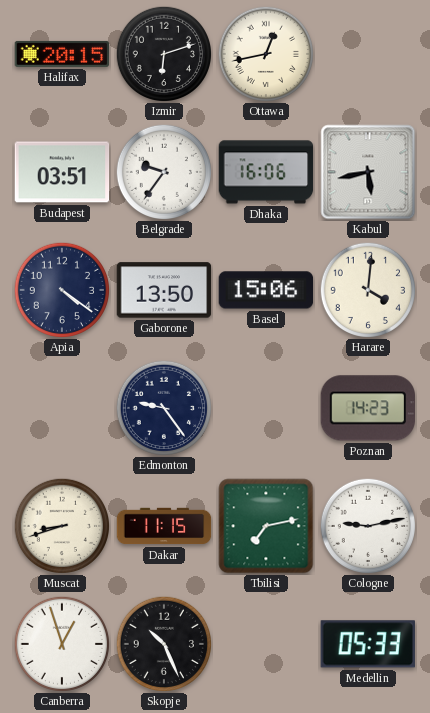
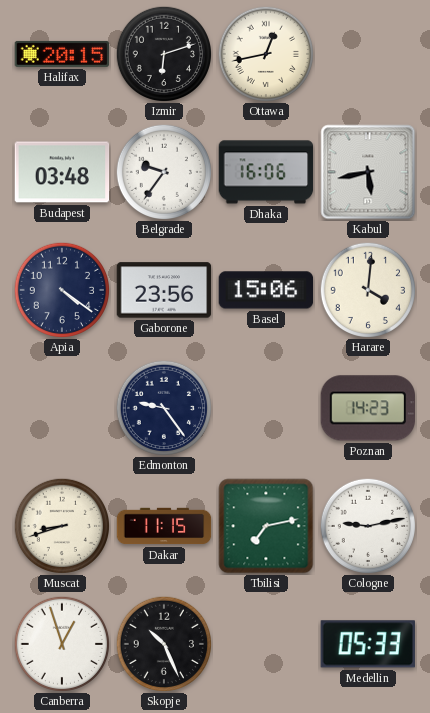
Budapest: 03:51 -> 03:48 (62, 172)
Gaborone: 13:50 -> 23:56 (164, 290)
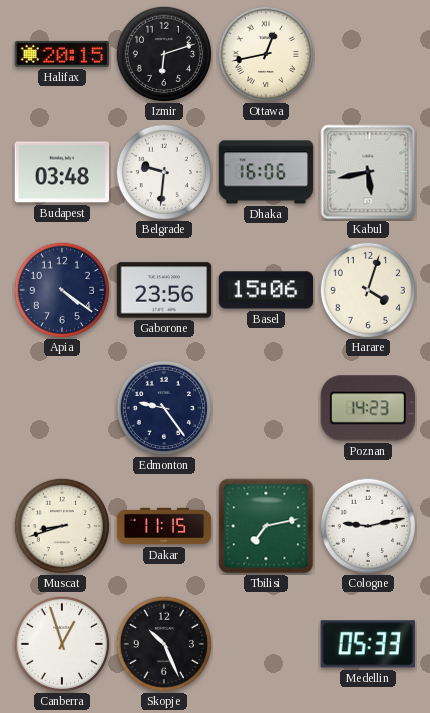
Belgrade: 9:36 -> 9:31 (163, 171)
Harare: 4:01 -> 4:03 (367, 289)
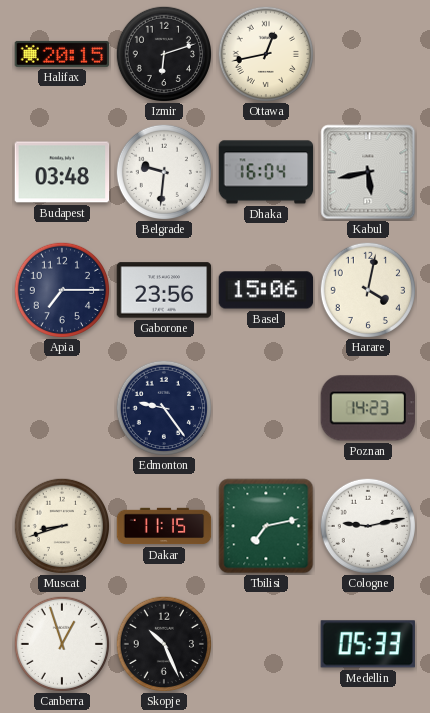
Dhaka: 16:06 -> 16:04 (266, 172)
Apia: 4:21 -> 7:15 (61, 289)
Harare: 4:03 -> 4:02 (367, 289)
